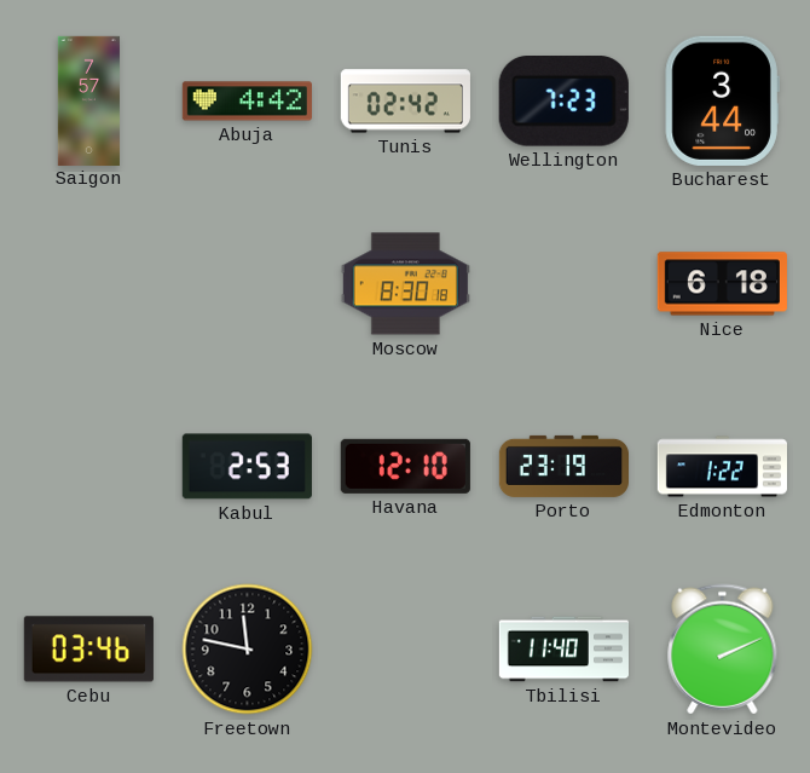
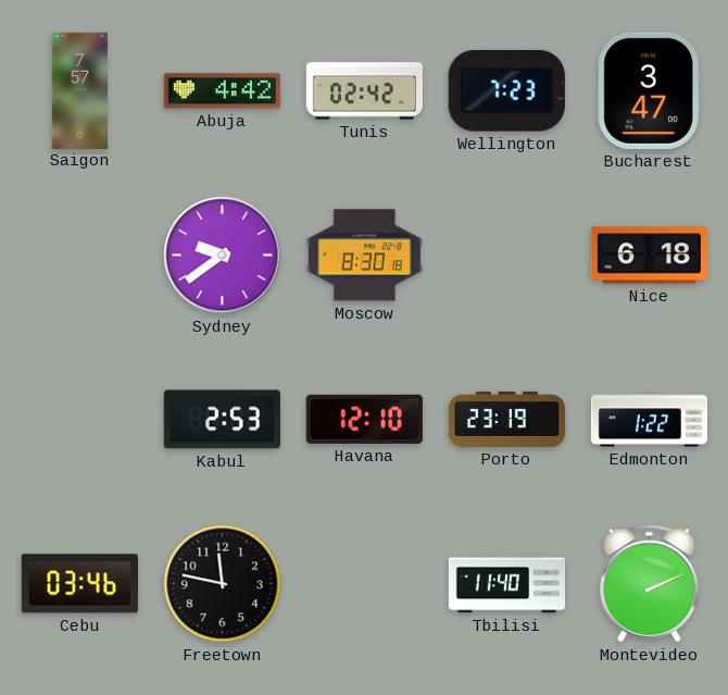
Bucharest: 3:44 -> 3:47 (649, 90)
Sydney: none -> 9:39 (223, 256)
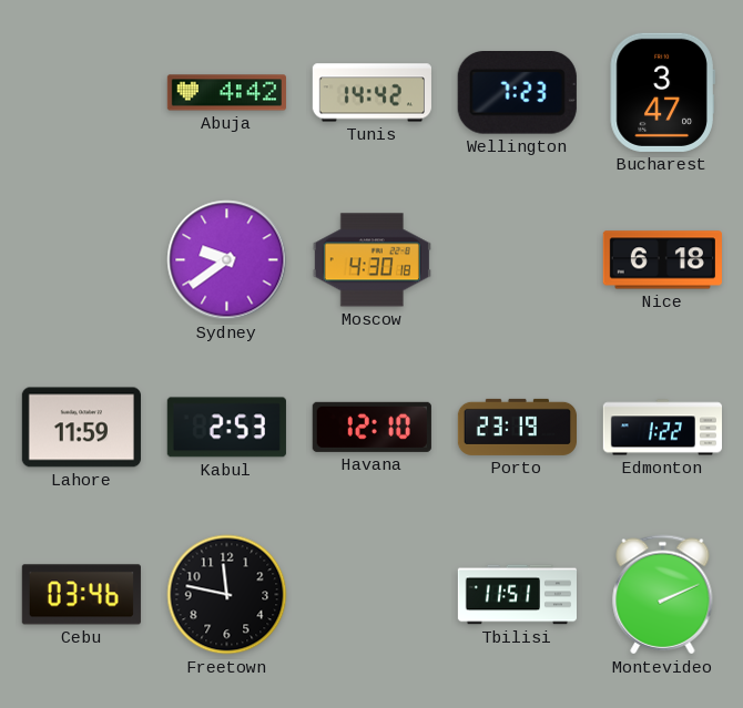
Saigon: 7:57 -> none (79, 90)
Tunis: 02:42 -> 14:42 (371, 93)
Moscow: 8:30 -> 4:30 (371, 260)
Lahore: none -> 11:59 (81, 428)
Tbilisi: 11:40 -> 11:51 (517, 595)
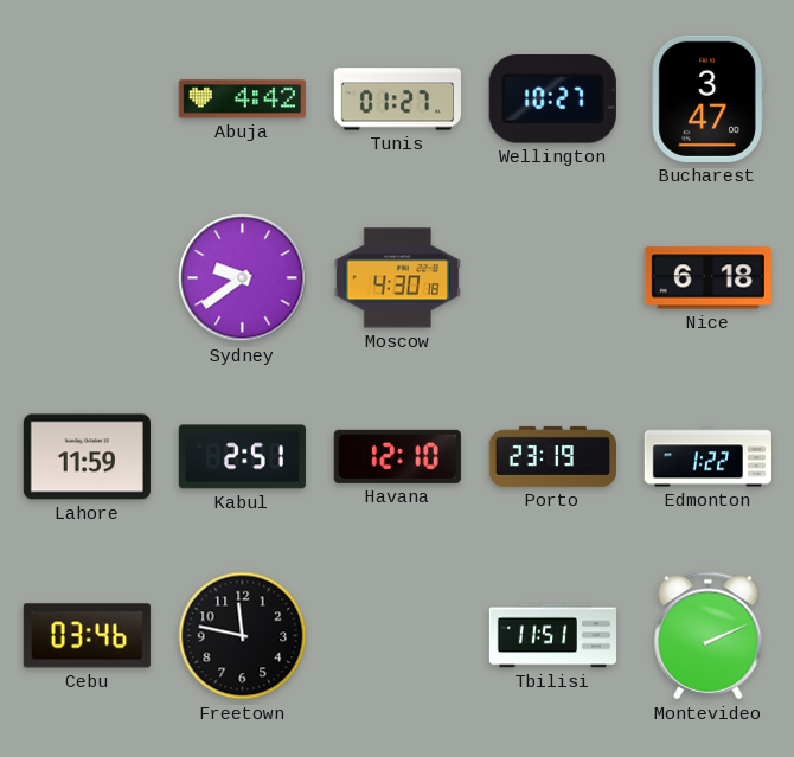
Tunis: 14:42 -> 01:27 (397, 100)
Wellington: 7:23 -> 10:27 (552, 100)
Kabul: 2:53 -> 2:51 (242, 457)
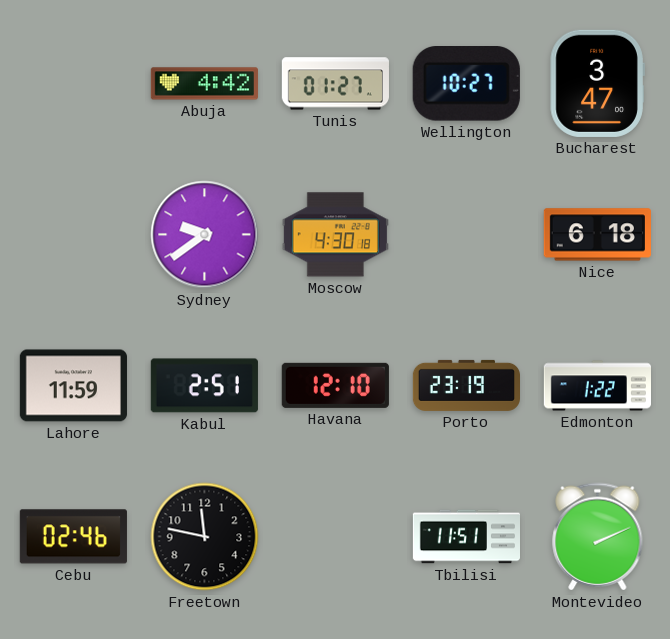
Cebu: 03:46 -> 02:46 (73, 537)
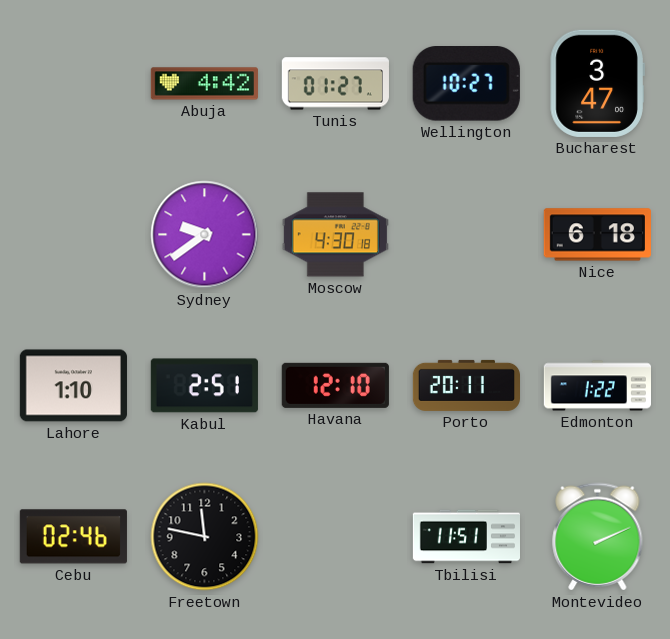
Lahore: 11:59 -> 1:10 (73, 386)
Porto: 23:19 -> 20:11 (466, 385)
